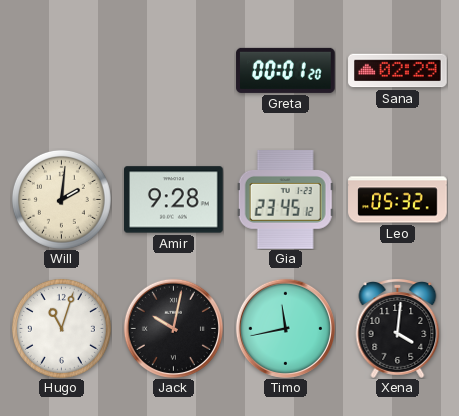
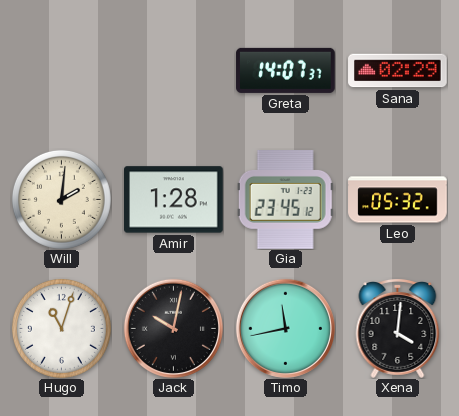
Greta: 00:01 -> 14:07 (286, 70)
Amir: 9:28 -> 1:28 (174, 200)
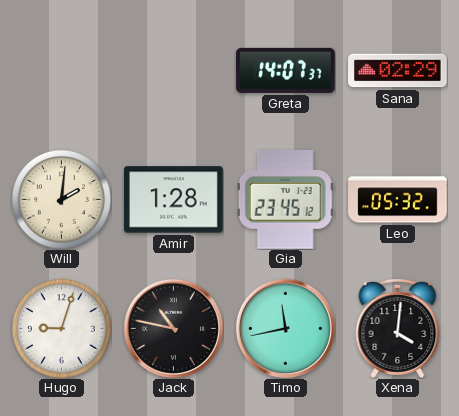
Hugo: 11:03 -> 9:03 (61, 328)
Jack: 10:02 -> 10:47 (173, 328)
